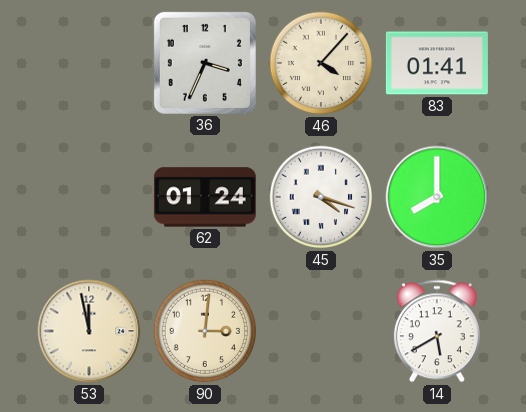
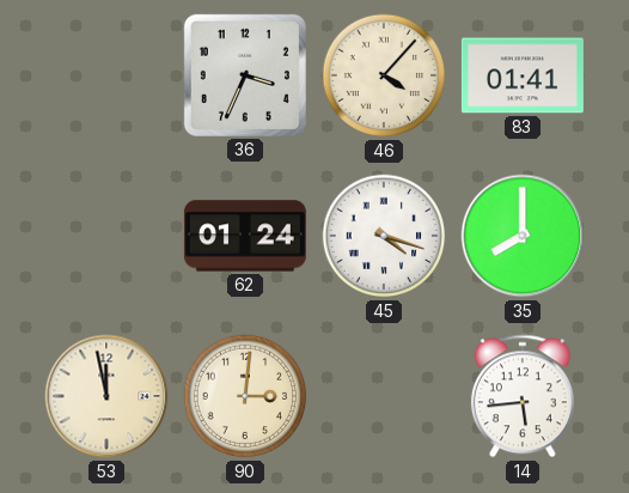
14: 5:40 -> 5:44 (523, 396)
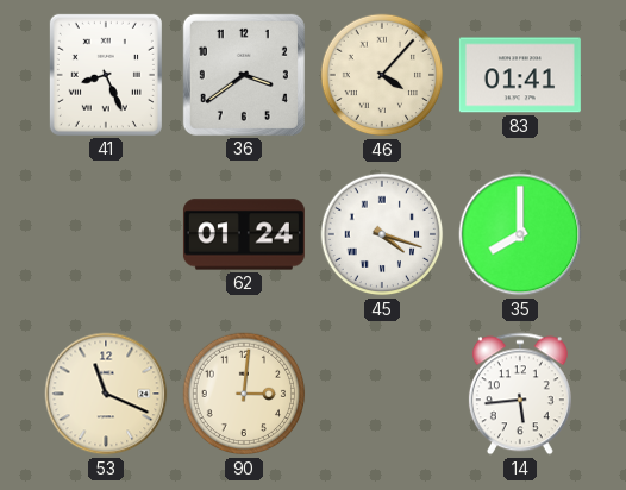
41: none -> 8:26 (106, 75)
36: 3:34 -> 3:39 (244, 75)
53: 11:58 -> 11:19 (106, 394)
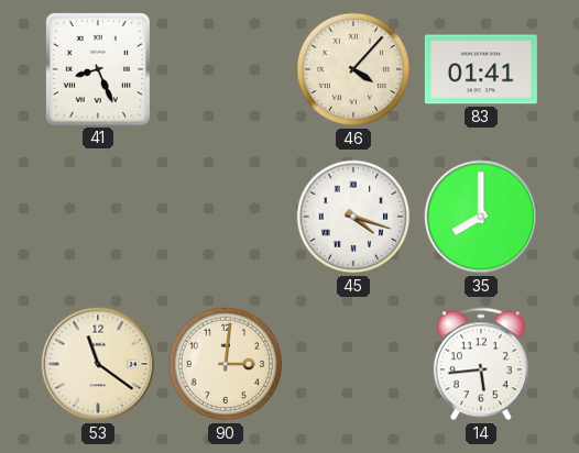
36: 3:39 -> none (244, 75)
62: 01:24 -> none (244, 234)
53: 11:19 -> 11:21 (98, 364)
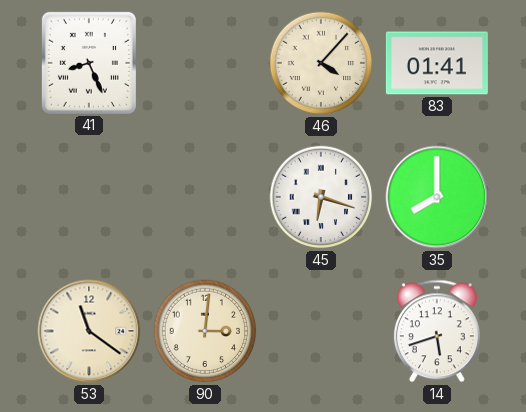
45: 4:18 -> 6:18 (321, 197)
14: 5:44 -> 5:42 (437, 331)
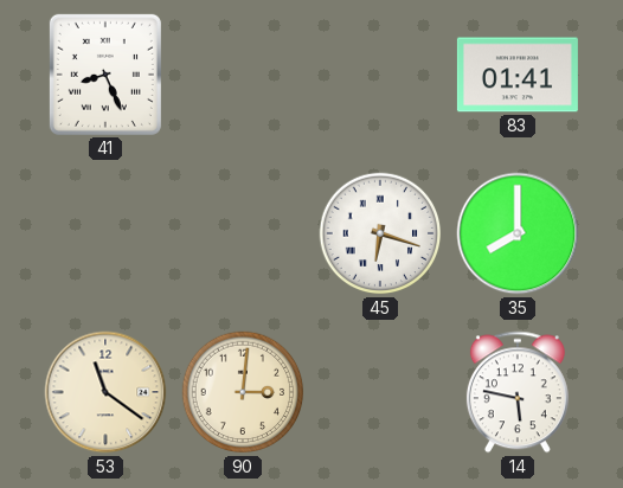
46: 4:07 -> none (321, 63)
14: 5:42 -> 5:47 (518, 392)
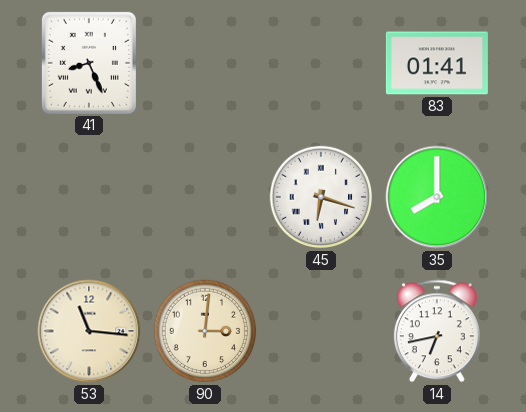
53: 11:21 -> 11:16 (89, 331)
14: 5:47 -> 6:43 (437, 331)
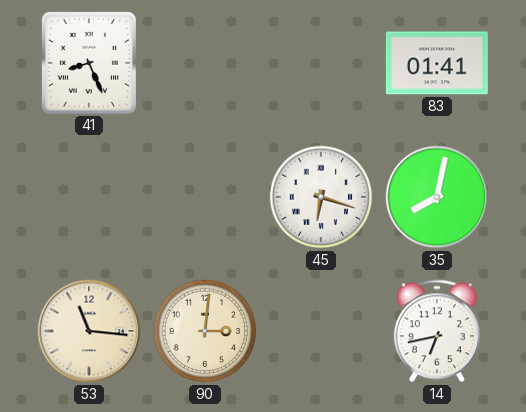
35: 8:00 -> 8:02 (437, 197)
